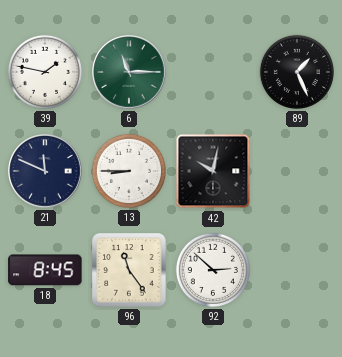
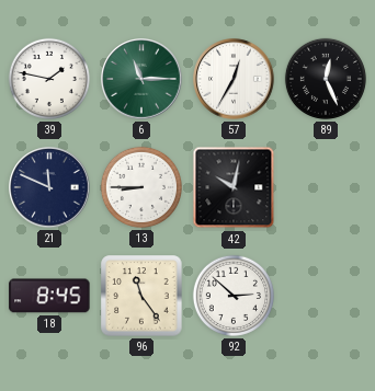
57: none -> 12:35 (234, 79)
89: 1:26 -> 12:26 (326, 79)
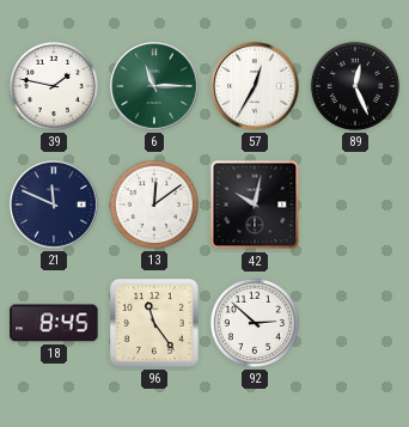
13: 8:45 -> 12:09 (154, 205)
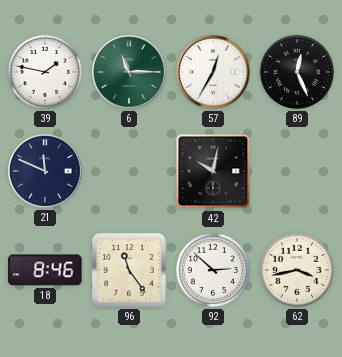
13: 12:09 -> none (154, 205)
18: 8:45 -> 8:46 (45, 270)
62: none -> 3:43 (297, 270)
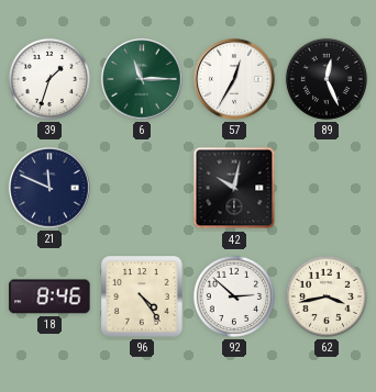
39: 1:47 -> 1:33 (49, 79)
96: 11:24 -> 4:24 (142, 296)
